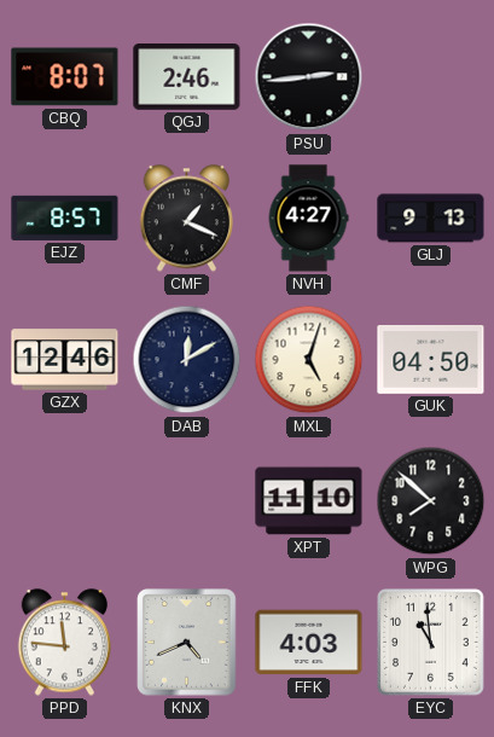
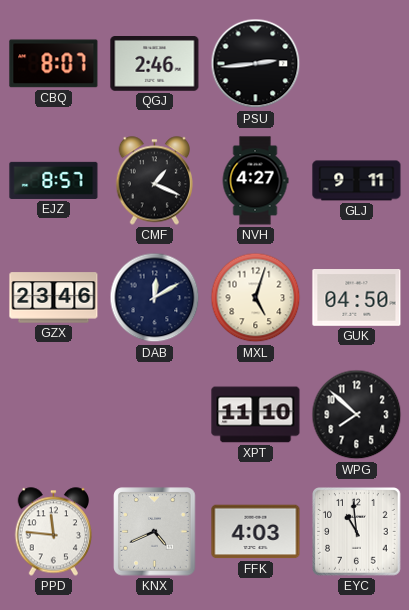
GLJ: 9:13 -> 9:11 (357, 181)
GZX: 12:46 -> 23:46 (54, 298)
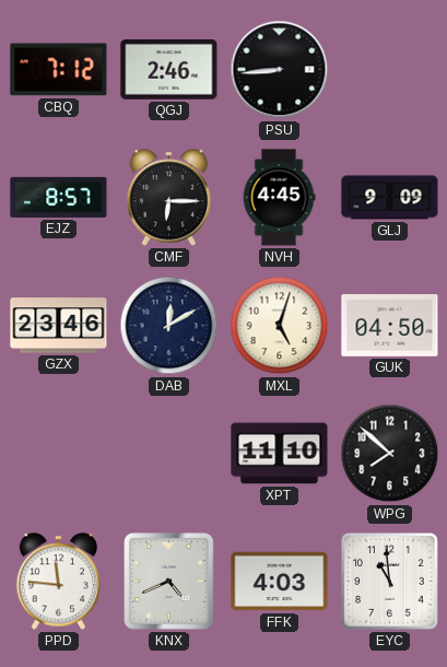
CBQ: 8:07 -> 7:12 (59, 70)
PSU: 2:44 -> 8:44 (280, 70)
CMF: 1:19 -> 6:15 (169, 198)
NVH: 4:27 -> 4:45 (279, 198)
GLJ: 9:11 -> 9:09 (390, 198)
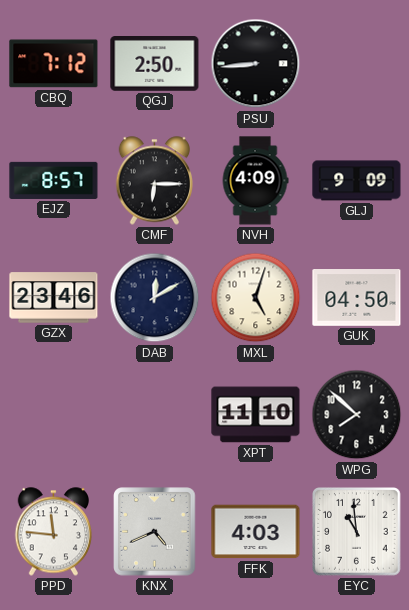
QGJ: 2:46 -> 2:50 (155, 64)
NVH: 4:45 -> 4:09 (255, 181)
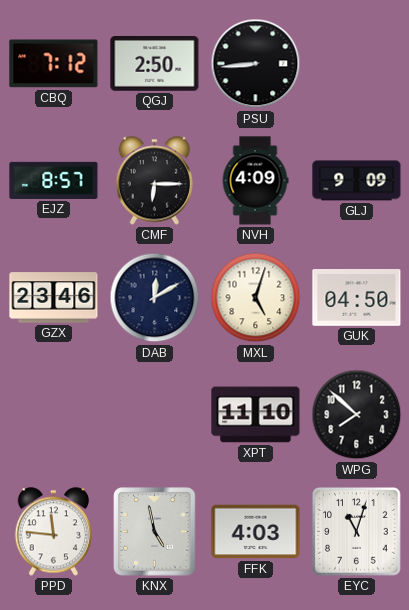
KNX: 4:41 -> 4:58 (155, 532)
EYC: 10:59 -> 11:03 (357, 532)
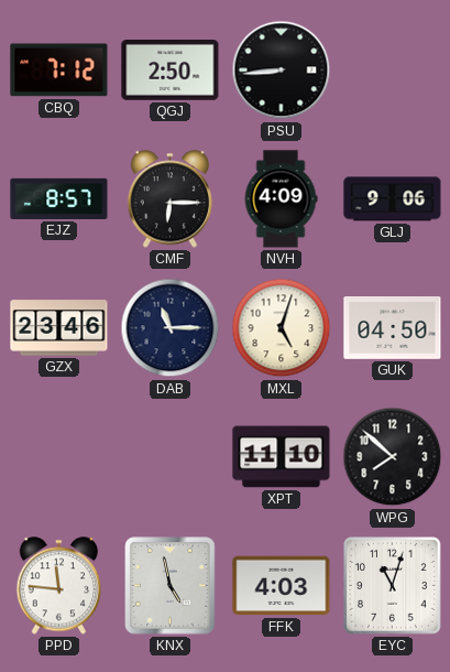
GLJ: 9:09 -> 9:06 (393, 199)
DAB: 12:10 -> 11:15 (171, 328)
